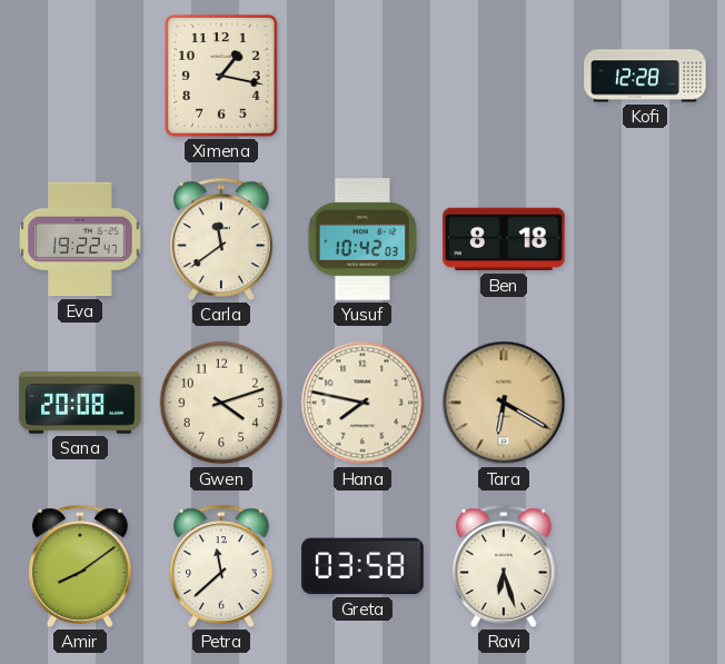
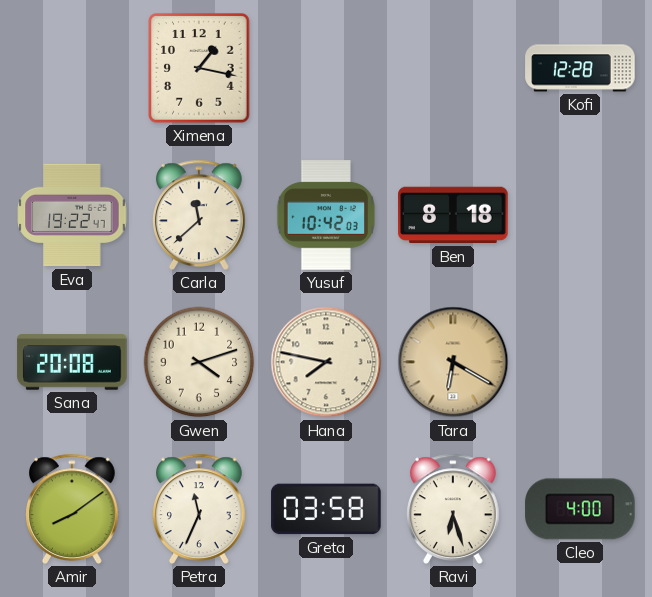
Carla: 11:39 -> 11:38 (200, 215)
Petra: 11:38 -> 11:34 (200, 509)
Cleo: none -> 4:00 (580, 509)
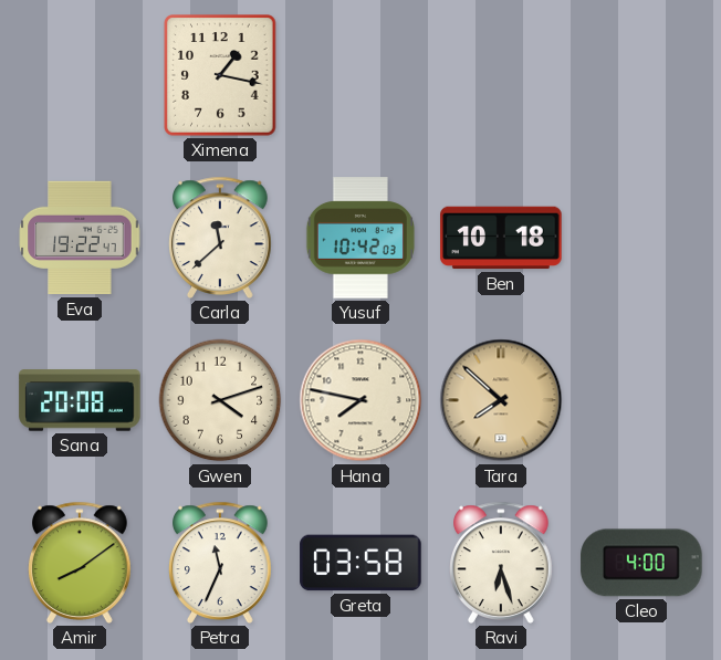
Kofi: 12:28 -> none (580, 68)
Ben: 8:18 -> 10:18 (501, 238)
Tara: 6:20 -> 7:52 (501, 400)
